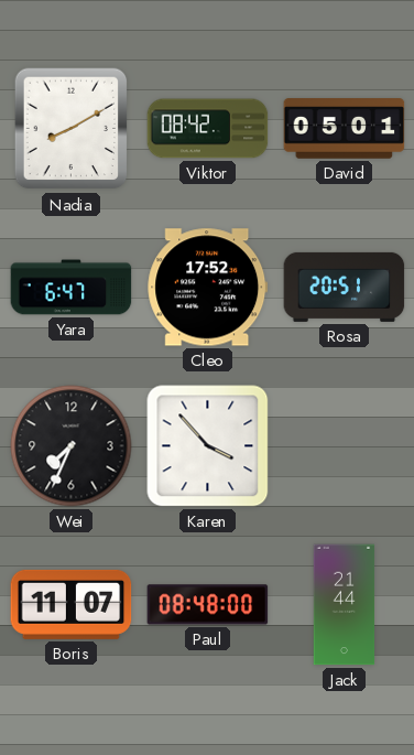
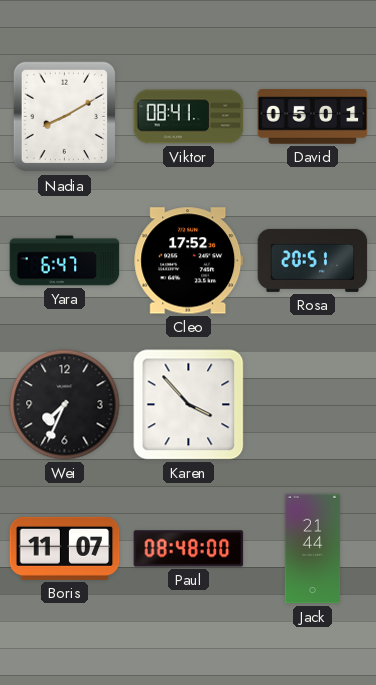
Viktor: 08:42 -> 08:41 (189, 117)
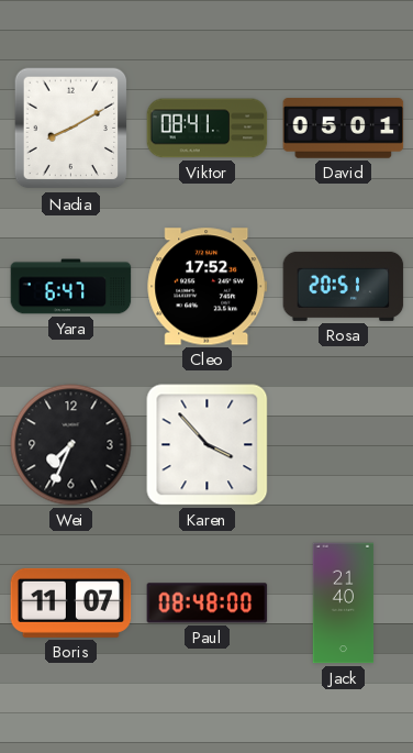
Jack: 21:44 -> 21:40 (344, 603)
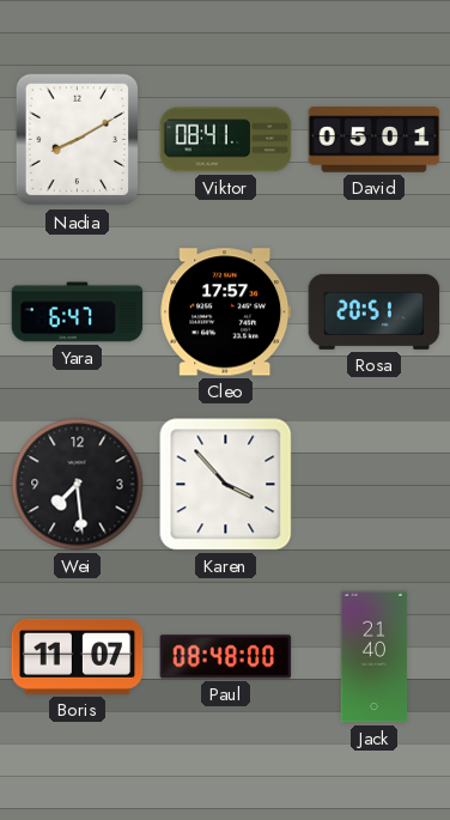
Cleo: 17:52 -> 17:57 (226, 312)
Wei: 7:34 -> 7:29 (78, 485)
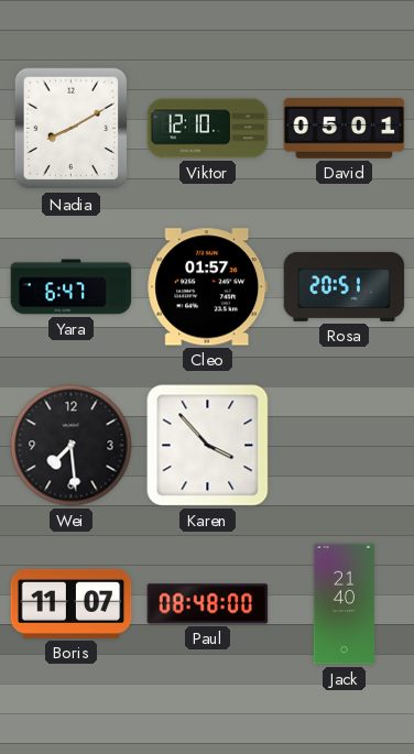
Viktor: 08:41 -> 12:10 (208, 129)
Cleo: 17:57 -> 01:57 (208, 287)
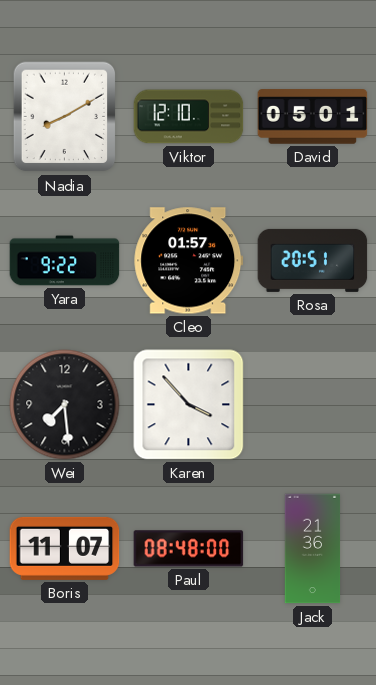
Yara: 6:47 -> 9:22 (65, 261)
Jack: 21:40 -> 21:36 (313, 549)
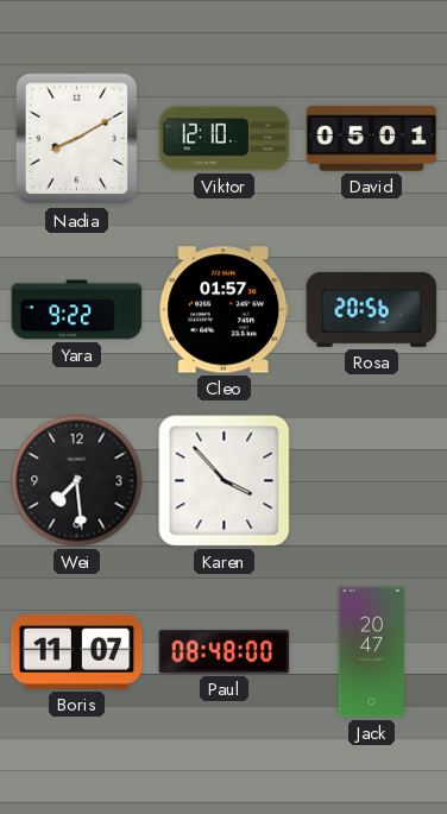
Rosa: 20:51 -> 20:56 (372, 309)
Jack: 21:36 -> 20:47 (372, 652)
